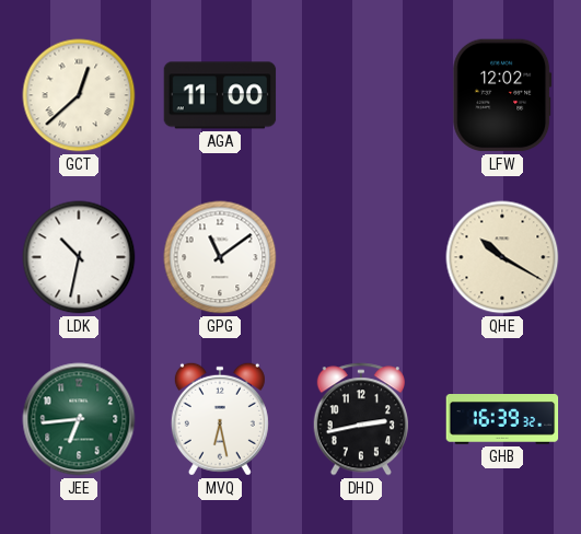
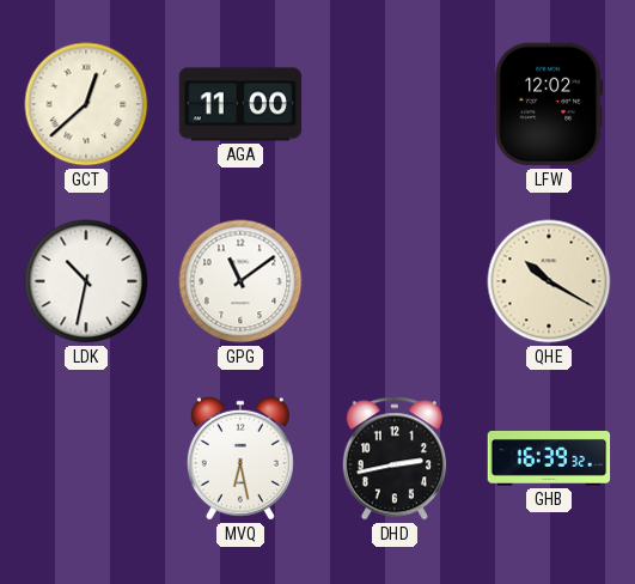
JEE: 6:44 -> none (79, 419)
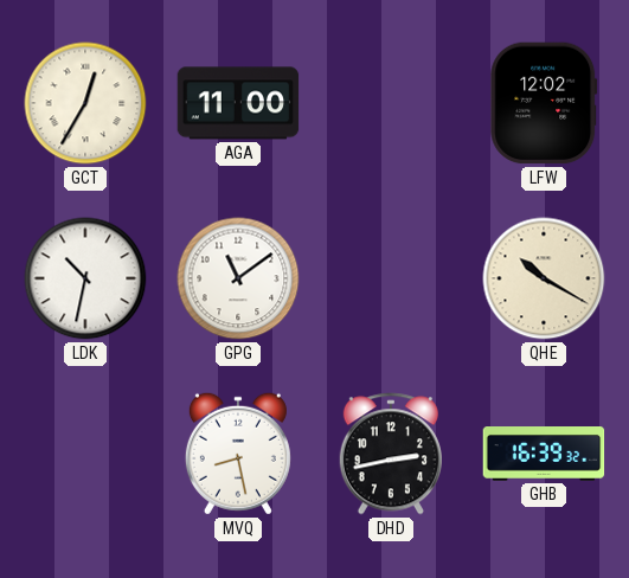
GCT: 12:38 -> 12:35 (85, 103)
MVQ: 6:28 -> 8:28 (238, 454)
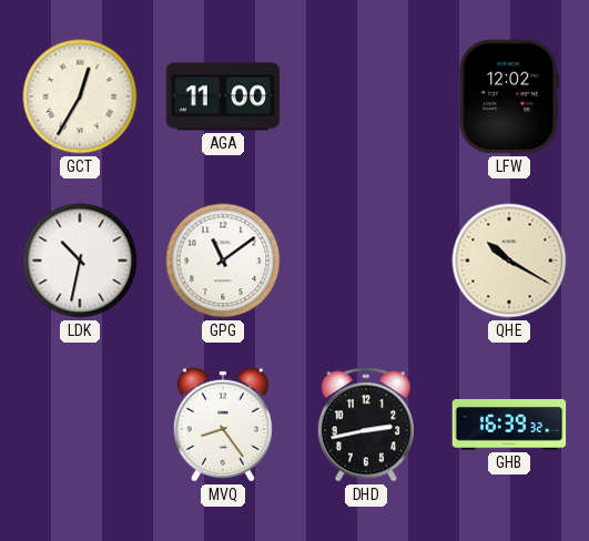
MVQ: 8:28 -> 8:24 (223, 425)
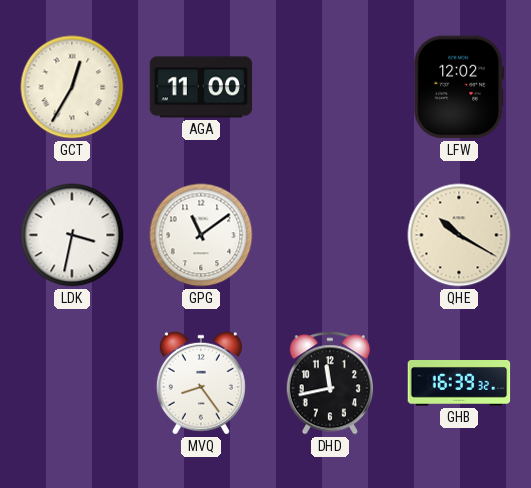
LDK: 10:32 -> 3:32 (72, 235)
DHD: 2:43 -> 11:43 (329, 383)
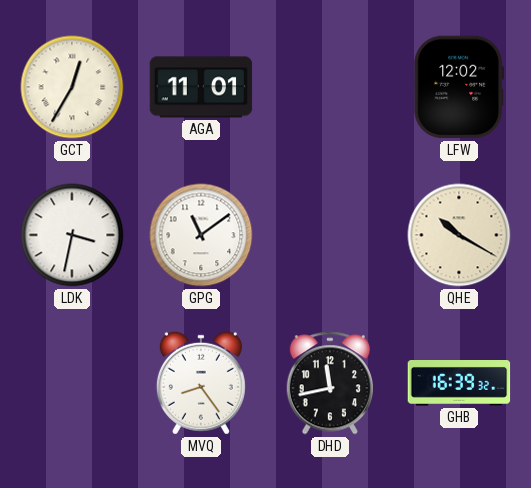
AGA: 11:00 -> 11:01 (201, 87)
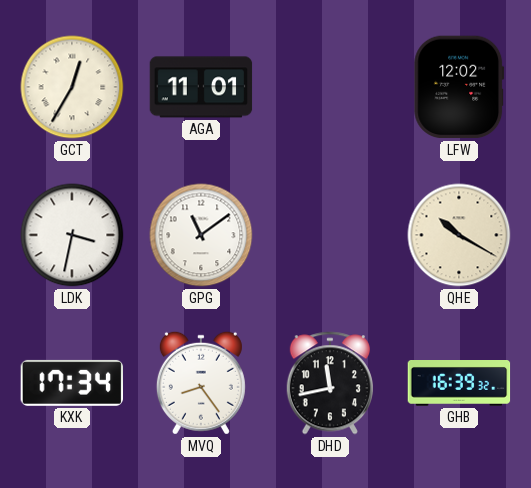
KXK: none -> 17:34 (71, 383)
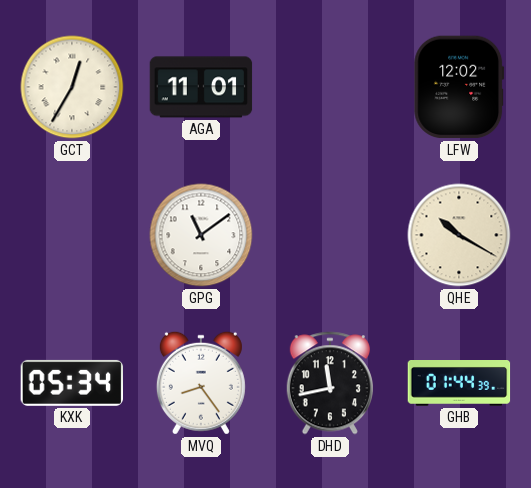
LDK: 3:32 -> none (72, 235)
KXK: 17:34 -> 05:34 (71, 383)
GHB: 16:39 -> 01:44 (459, 384)
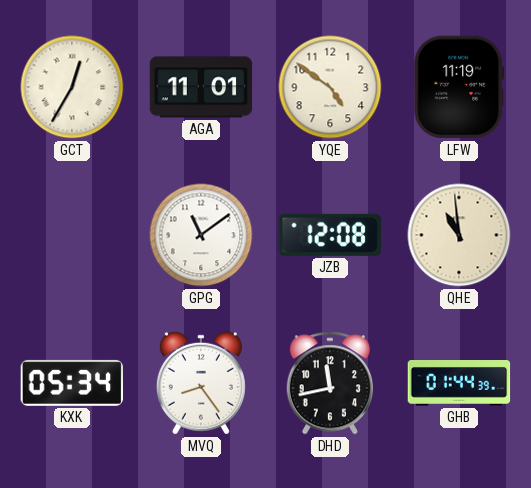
YQE: none -> 4:51 (330, 87)
LFW: 12:02 -> 11:19 (459, 87)
JZB: none -> 12:08 (329, 235)
QHE: 10:20 -> 10:59 (459, 235)
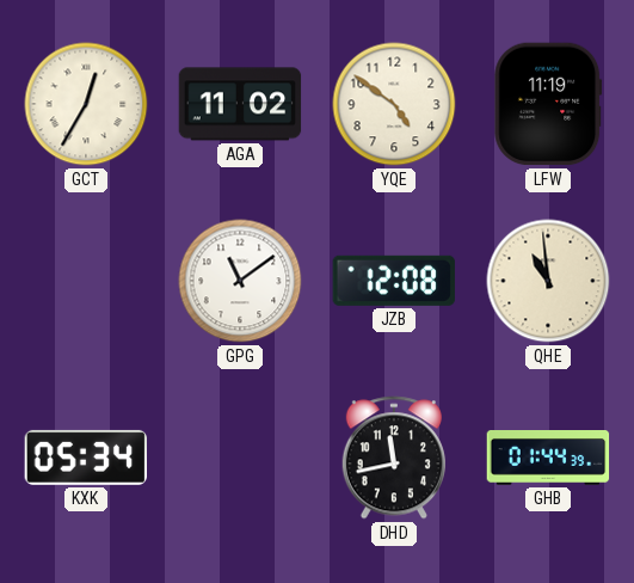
AGA: 11:01 -> 11:02 (240, 104)
MVQ: 8:24 -> none (201, 383)
